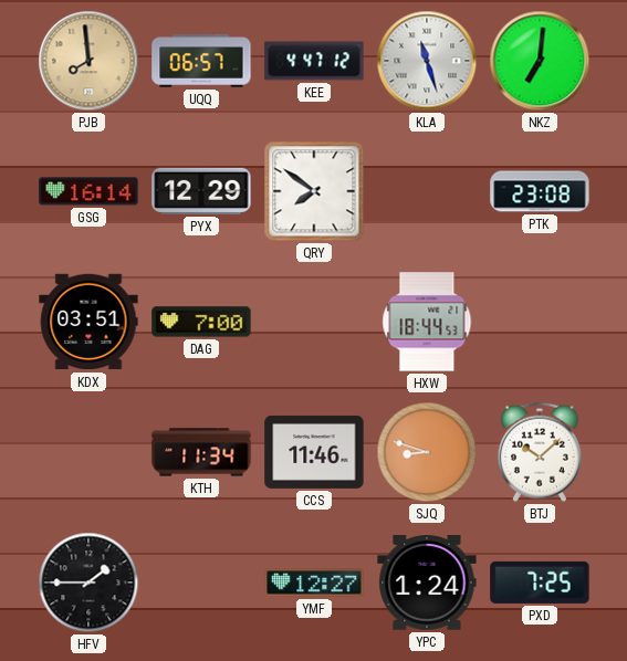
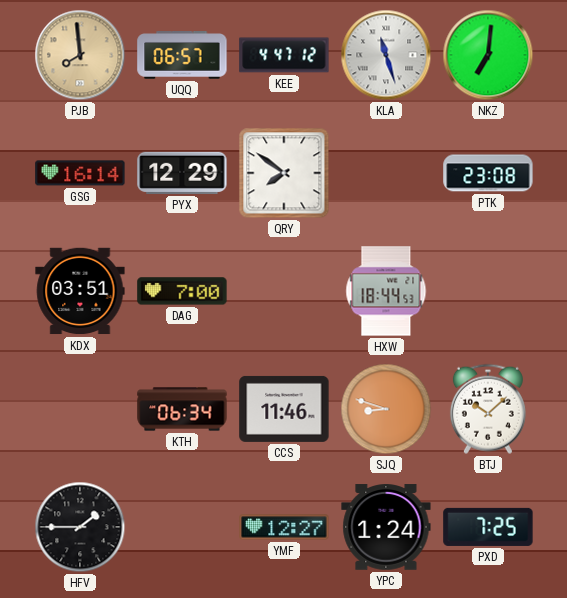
KTH: 11:34 -> 06:34 (182, 409)
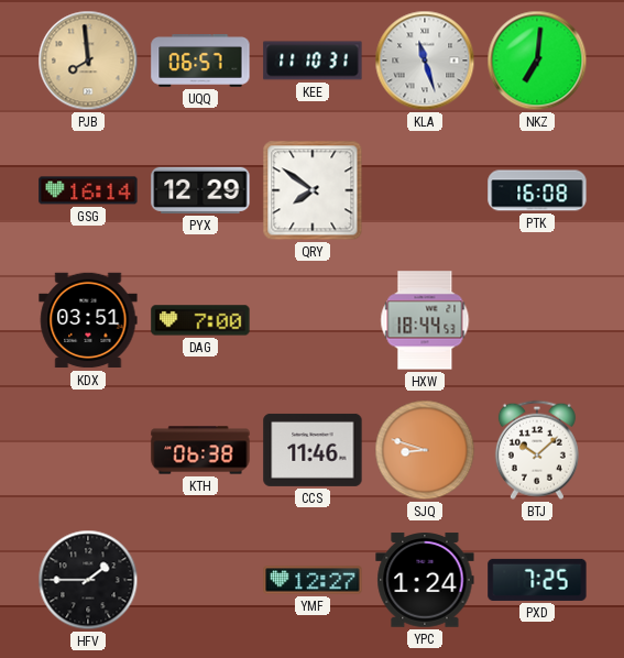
KEE: 4:47 -> 11:10 (313, 61)
PTK: 23:08 -> 16:08 (537, 190)
KTH: 06:34 -> 06:38 (200, 450)
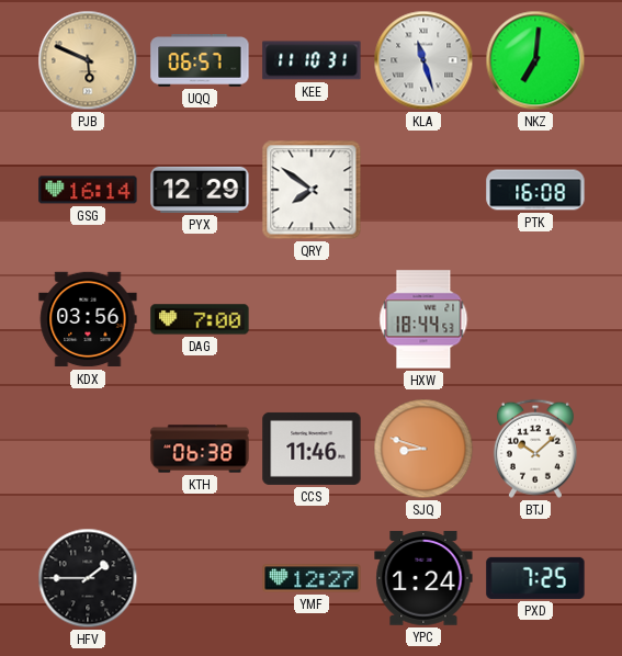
PJB: 7:59 -> 5:49 (88, 60)
KDX: 03:51 -> 03:56 (88, 319)
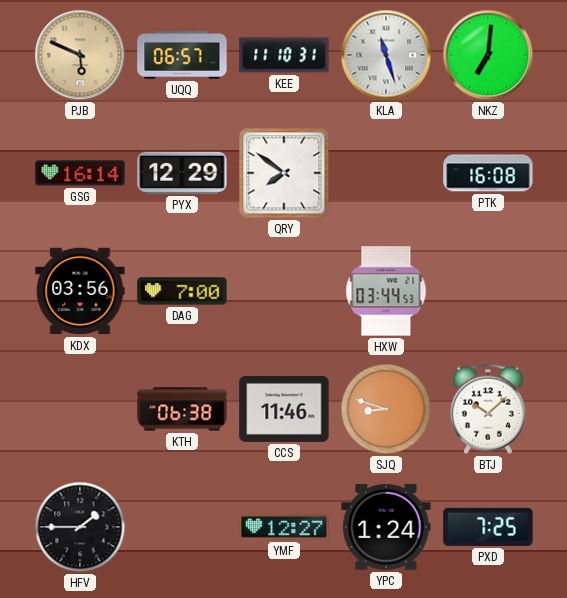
HXW: 18:44 -> 03:44 (386, 291)
